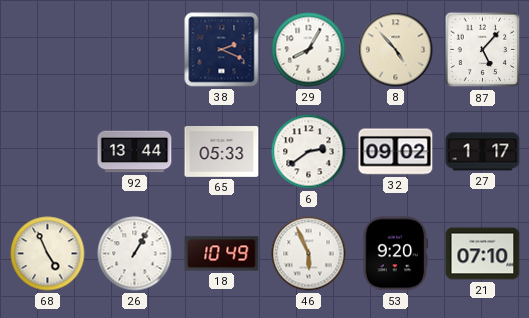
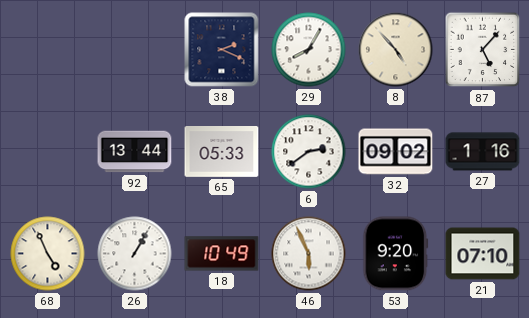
27: 1:17 -> 1:16 (483, 152)
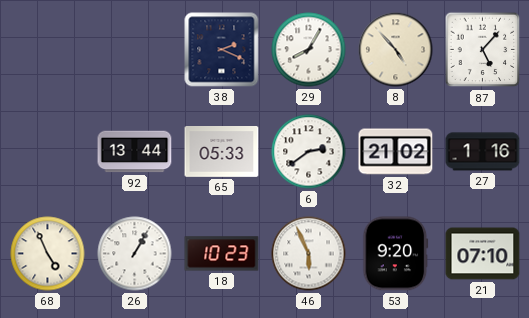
32: 09:02 -> 21:02 (396, 152)
18: 10:49 -> 10:23 (222, 254)
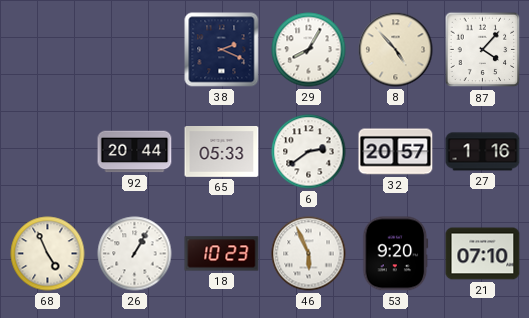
87: 5:07 -> 4:07 (483, 50)
92: 13:44 -> 20:44 (135, 152)
32: 21:02 -> 20:57 (396, 152)
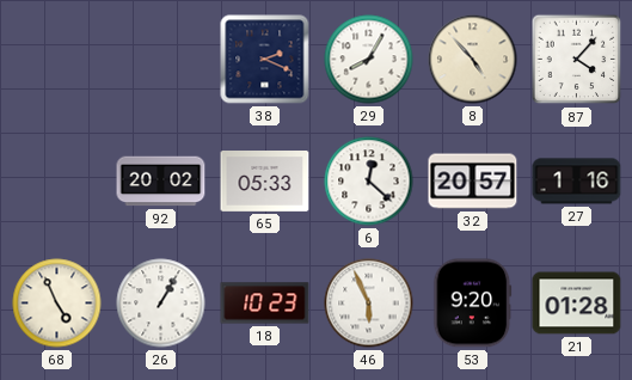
92: 20:44 -> 20:02 (161, 182)
6: 2:39 -> 12:22 (369, 182)
21: 07:10 -> 01:28 (577, 304)
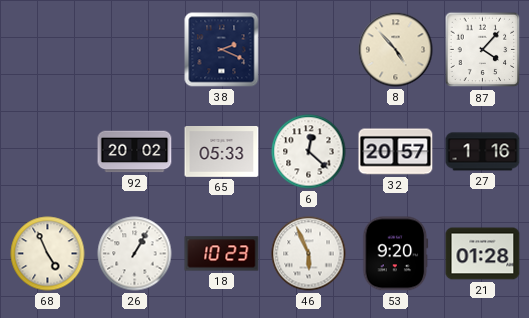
29: 8:05 -> none (369, 60)
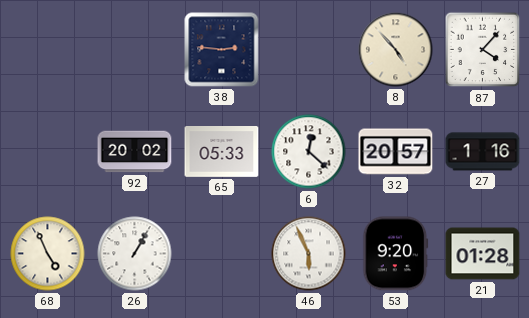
38: 2:19 -> 2:46 (222, 50)
18: 10:23 -> none (222, 254)
